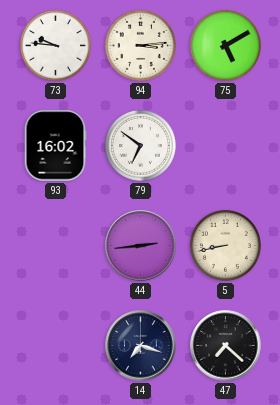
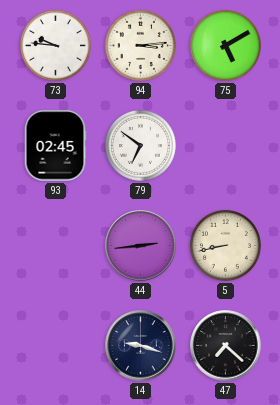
93: 16:02 -> 02:45 (55, 146)
14: 7:18 -> 9:18 (141, 346)
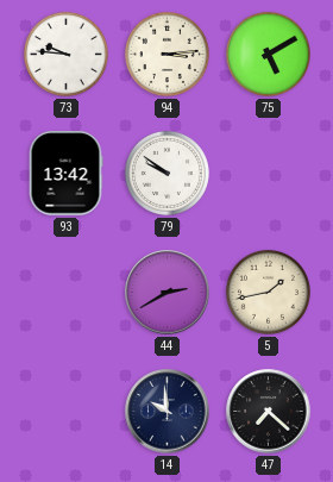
93: 02:45 -> 13:42 (65, 174)
79: 6:51 -> 9:51 (166, 173)
44: 2:44 -> 2:40 (168, 293)
5: 8:43 -> 1:43 (268, 292)
14: 9:18 -> 9:59 (168, 412)
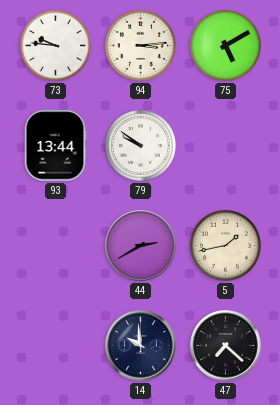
93: 13:42 -> 13:44 (55, 146)
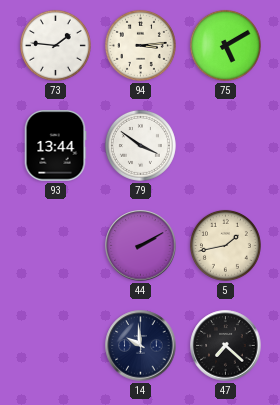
73: 9:46 -> 1:46 (55, 45)
79: 9:51 -> 3:51 (140, 145)
44: 2:40 -> 2:10 (141, 246)
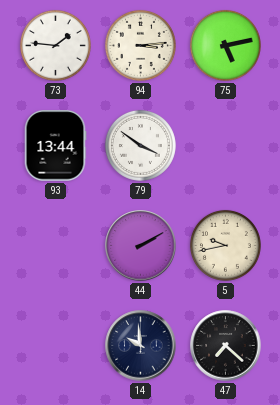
75: 5:10 -> 5:13 (225, 45)
5: 1:43 -> 9:43 (225, 245)
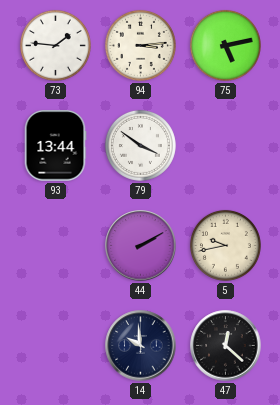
47: 7:22 -> 12:22 (226, 346)
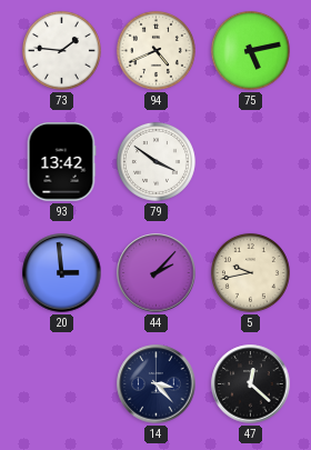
94: 3:14 -> 4:41 (155, 50)
93: 13:44 -> 13:42 (61, 162)
20: none -> 2:59 (62, 273)
44: 2:10 -> 2:07 (157, 273)
14: 9:59 -> 3:23 (157, 384)
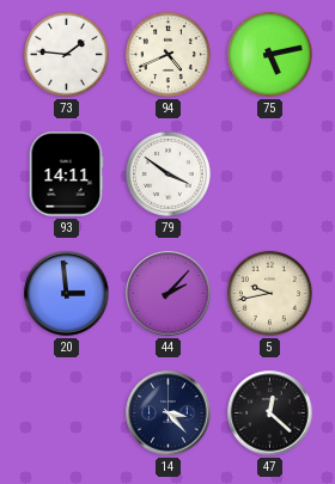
93: 13:42 -> 14:11 (66, 174)
